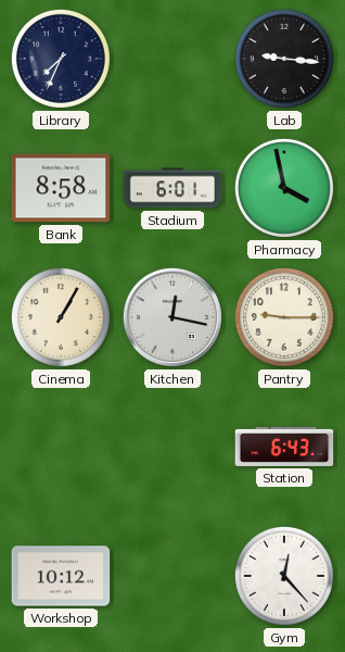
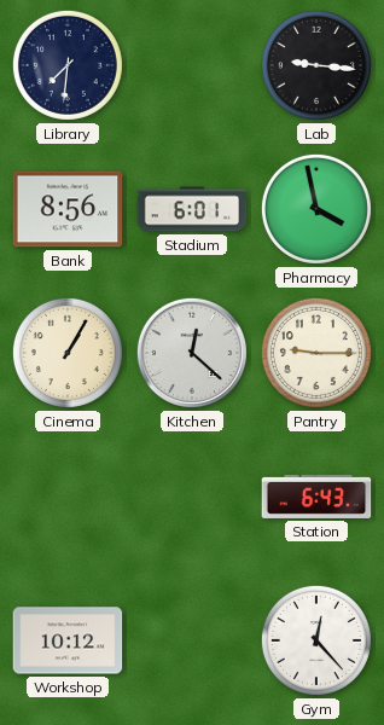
Library: 7:34 -> 7:31 (68, 65)
Bank: 8:58 -> 8:56 (68, 209)
Kitchen: 12:17 -> 12:22 (192, 353)
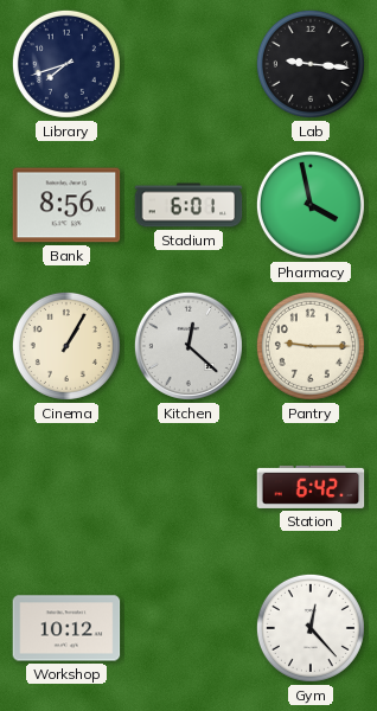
Library: 7:31 -> 7:42 (66, 64)
Station: 6:43 -> 6:42 (311, 487)
